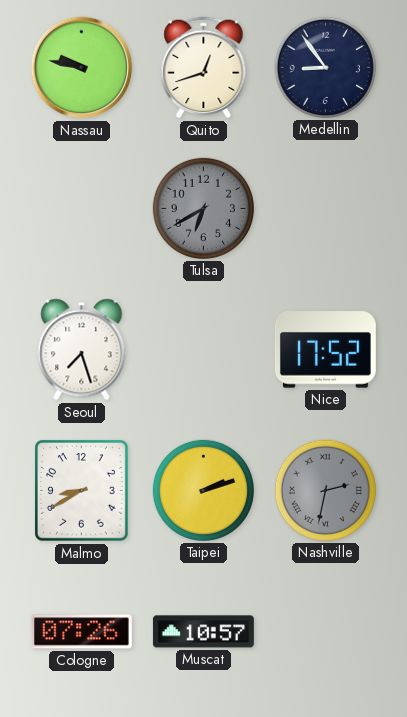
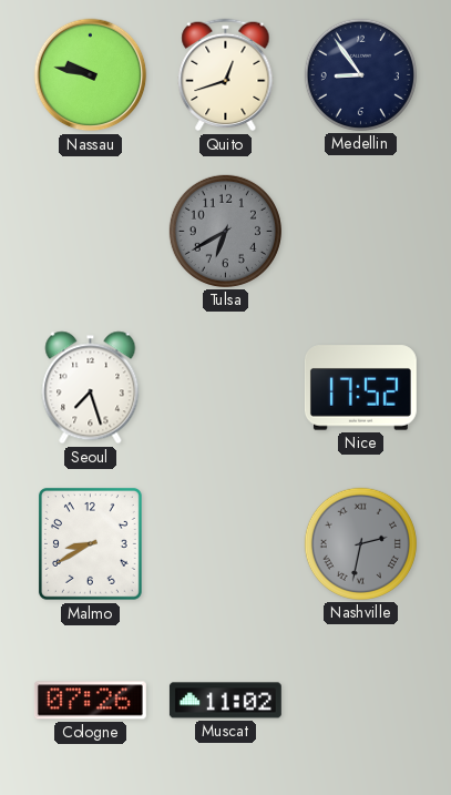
Taipei: 2:12 -> none (203, 490)
Muscat: 10:57 -> 11:02 (225, 701)
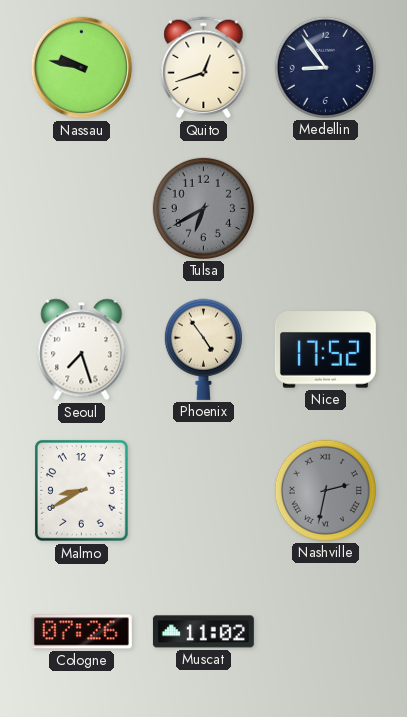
Phoenix: none -> 4:54 (203, 349)
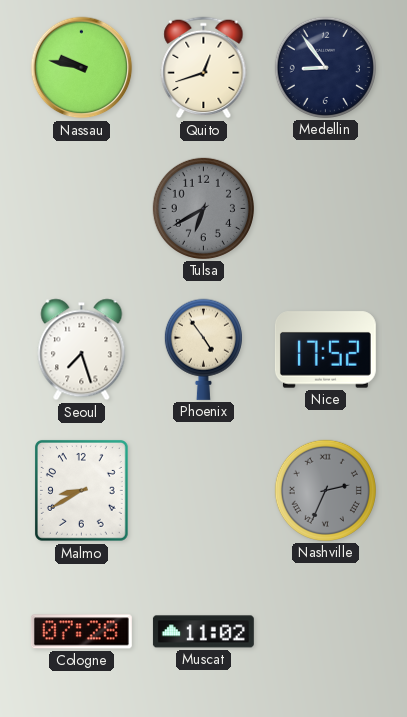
Nashville: 2:32 -> 2:34 (325, 490)
Cologne: 07:26 -> 07:28 (81, 632)
